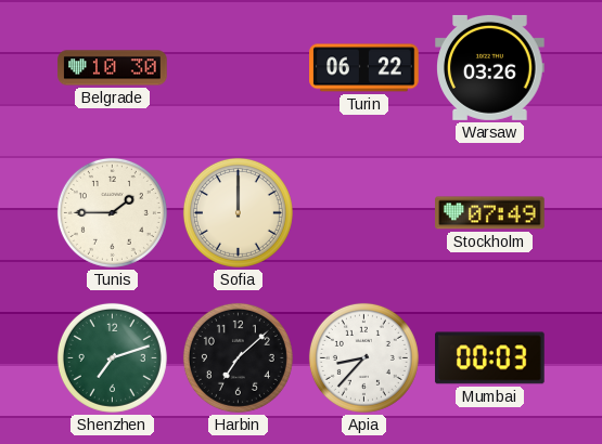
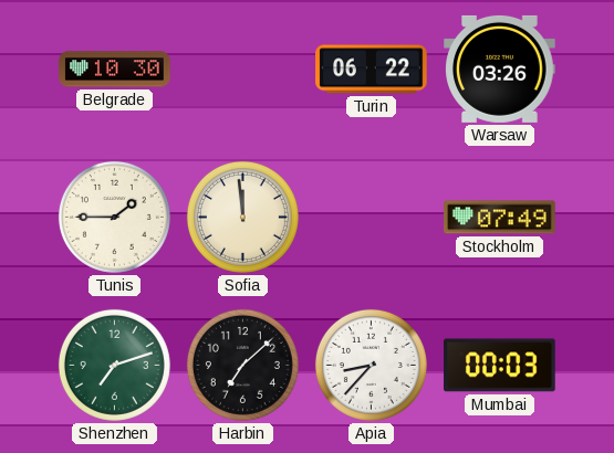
Sofia: 12:00 -> 11:59 (242, 217)
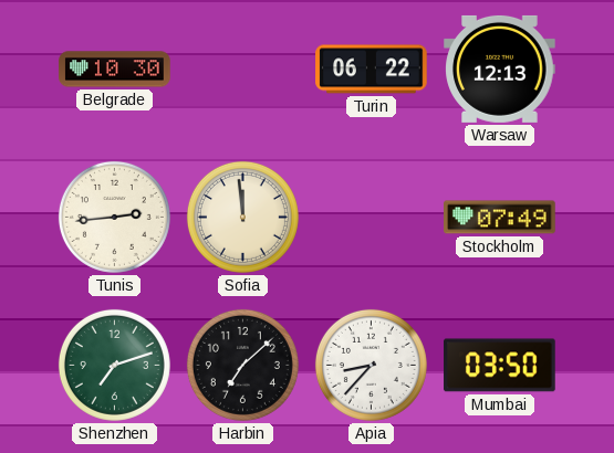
Warsaw: 03:26 -> 12:13 (500, 69)
Tunis: 1:45 -> 2:44 (114, 217)
Mumbai: 00:03 -> 03:50 (500, 366)
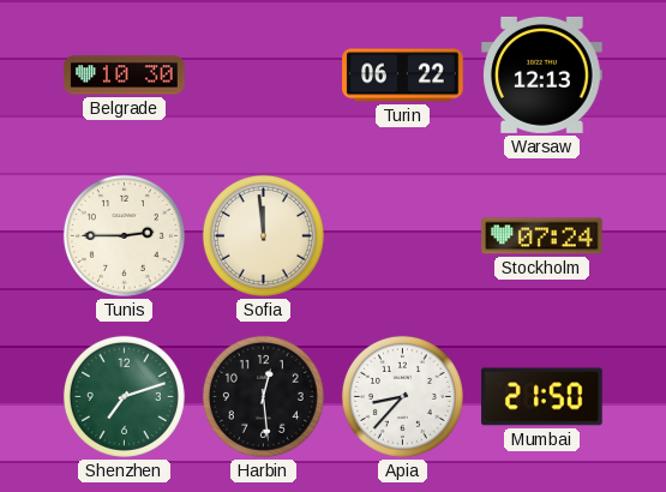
Tunis: 2:44 -> 2:45 (124, 235)
Stockholm: 07:49 -> 07:24 (542, 236)
Harbin: 7:08 -> 12:29 (263, 396)
Mumbai: 03:50 -> 21:50 (542, 397)
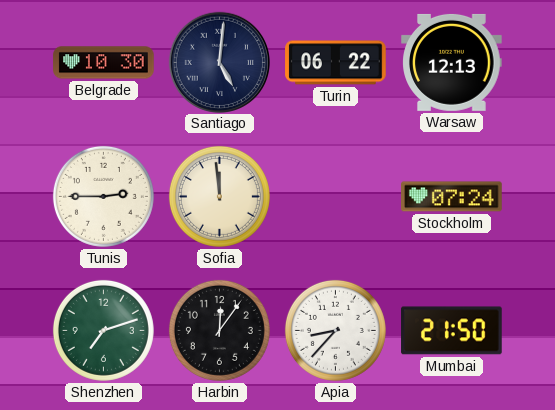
Santiago: none -> 5:01 (219, 62)
Harbin: 12:29 -> 12:06 (219, 330)
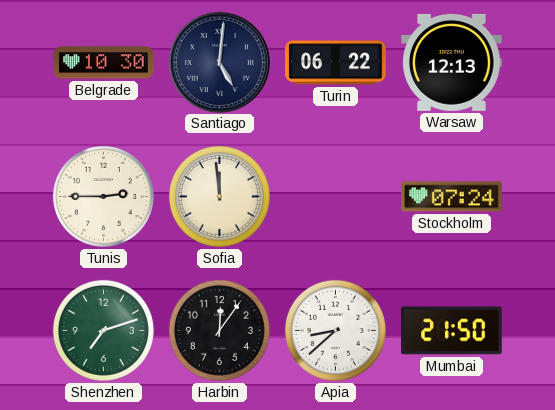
Apia: 8:37 -> 8:38 (335, 330)
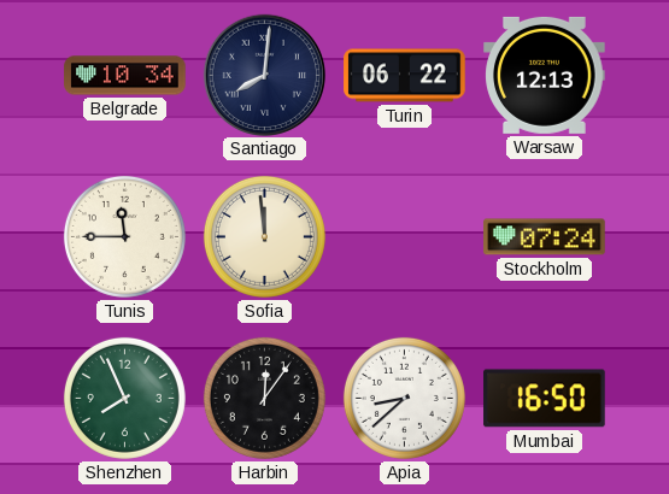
Belgrade: 10:30 -> 10:34 (125, 76)
Santiago: 5:01 -> 8:01 (264, 75)
Tunis: 2:45 -> 11:45 (124, 236)
Shenzhen: 7:12 -> 7:56 (124, 398)
Mumbai: 21:50 -> 16:50 (545, 399)
